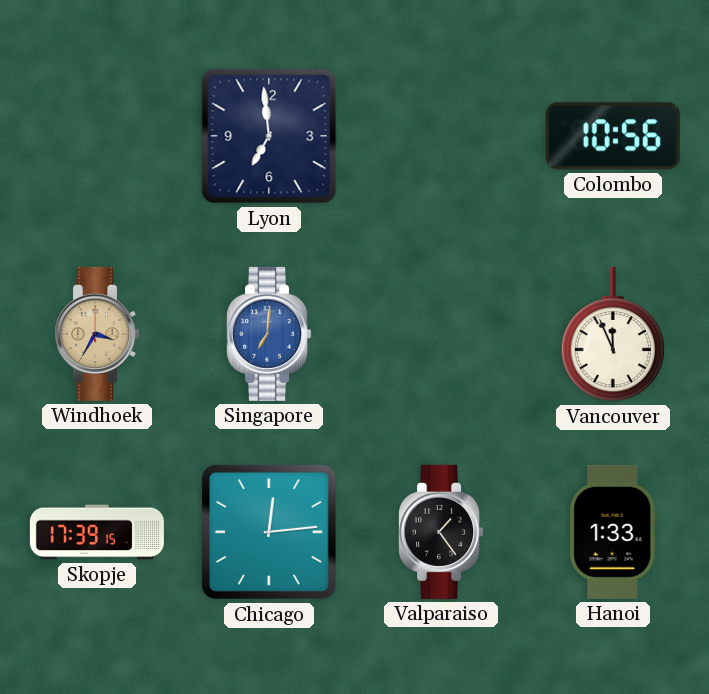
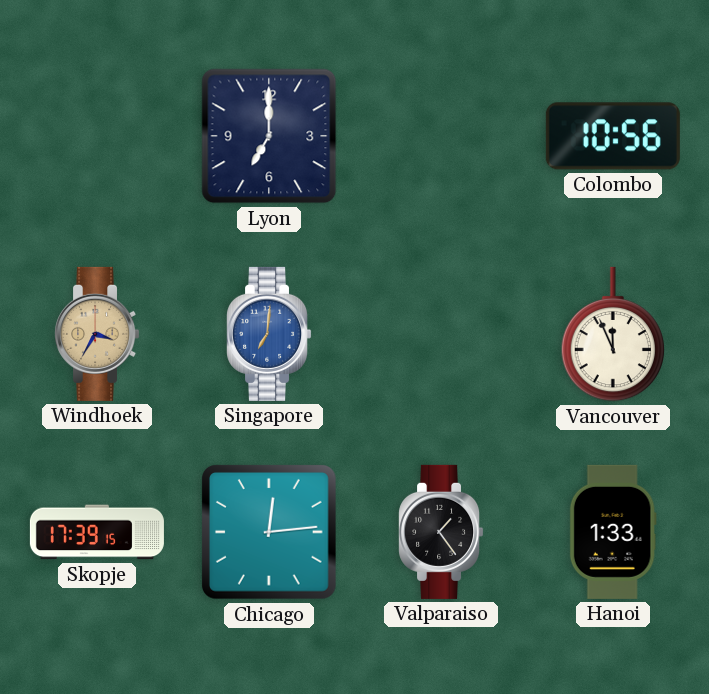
Lyon: 6:59 -> 7:00 (269, 136)
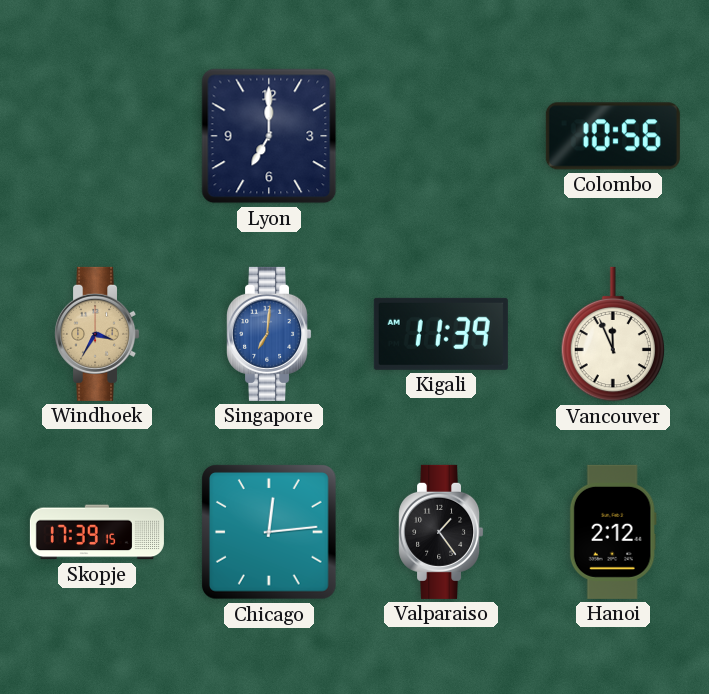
Kigali: none -> 11:39 (441, 334)
Hanoi: 1:33 -> 2:12 (613, 532)
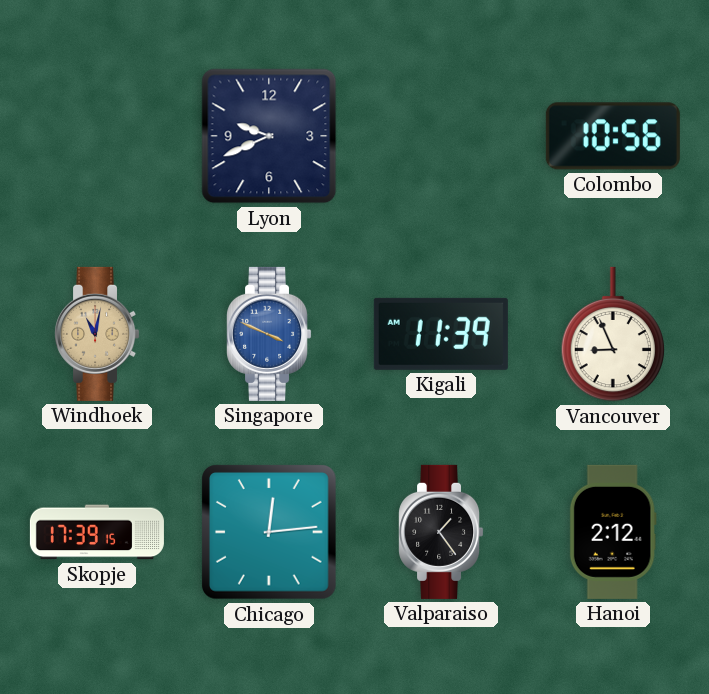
Lyon: 7:00 -> 9:41 (269, 136)
Windhoek: 3:35 -> 11:02 (97, 334)
Singapore: 7:01 -> 3:49 (269, 334)
Vancouver: 11:56 -> 8:56 (612, 334)
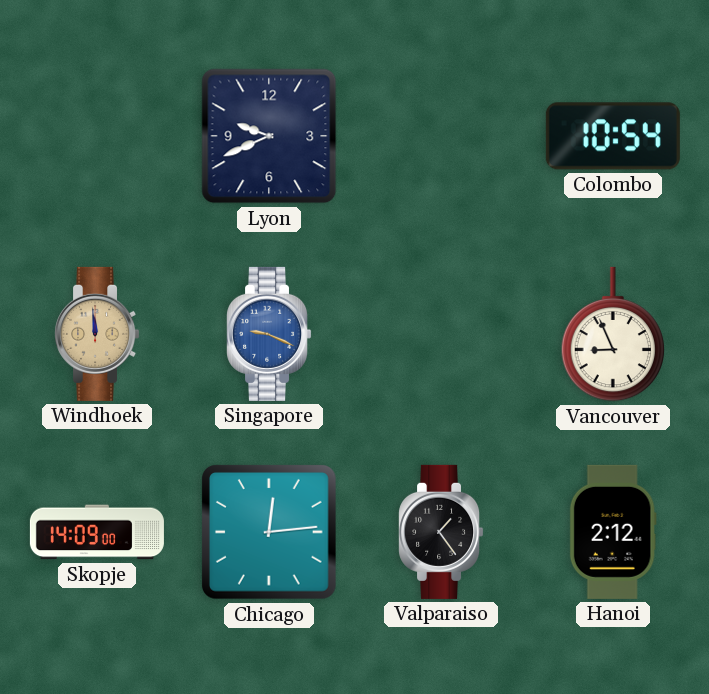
Colombo: 10:56 -> 10:54 (613, 136)
Windhoek: 11:02 -> 11:59 (97, 334)
Singapore: 3:49 -> 9:19 (269, 334)
Kigali: 11:39 -> none (441, 334)
Skopje: 17:39 -> 14:09 (97, 532)
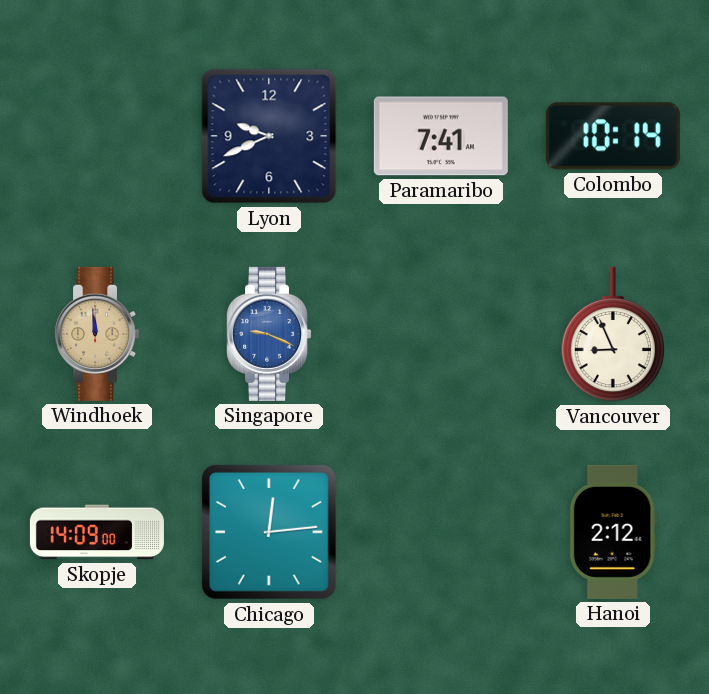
Paramaribo: none -> 7:41 (441, 136)
Colombo: 10:54 -> 10:14 (613, 136)
Valparaiso: 1:24 -> none (441, 532)
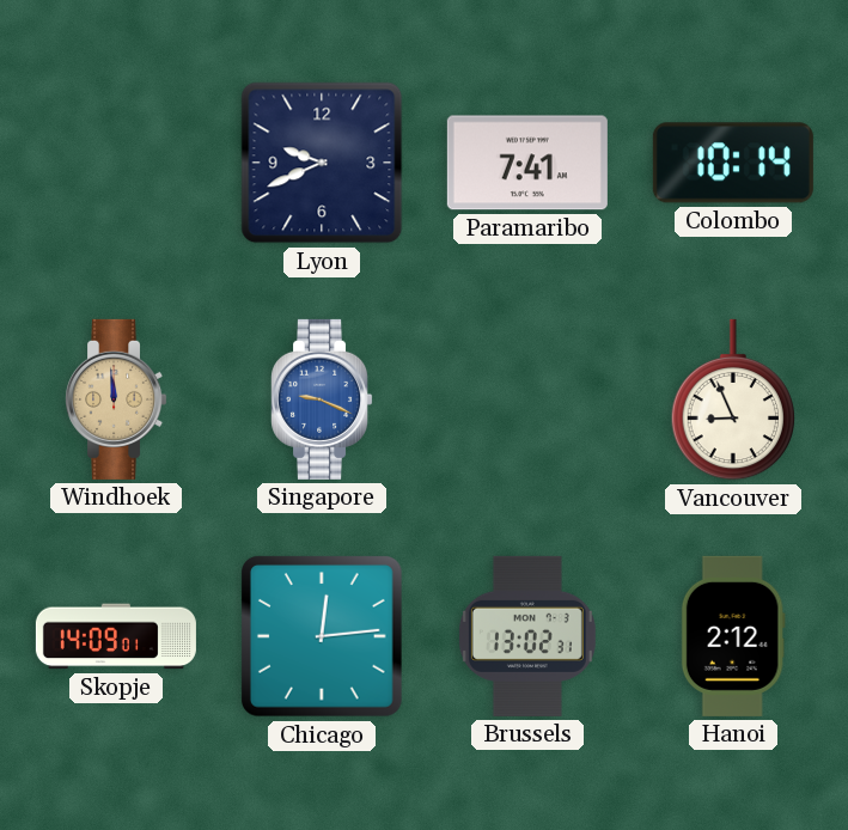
Skopje: 14:09:00 -> 14:09:01 (116, 636)
Brussels: none -> 13:02 (527, 636)
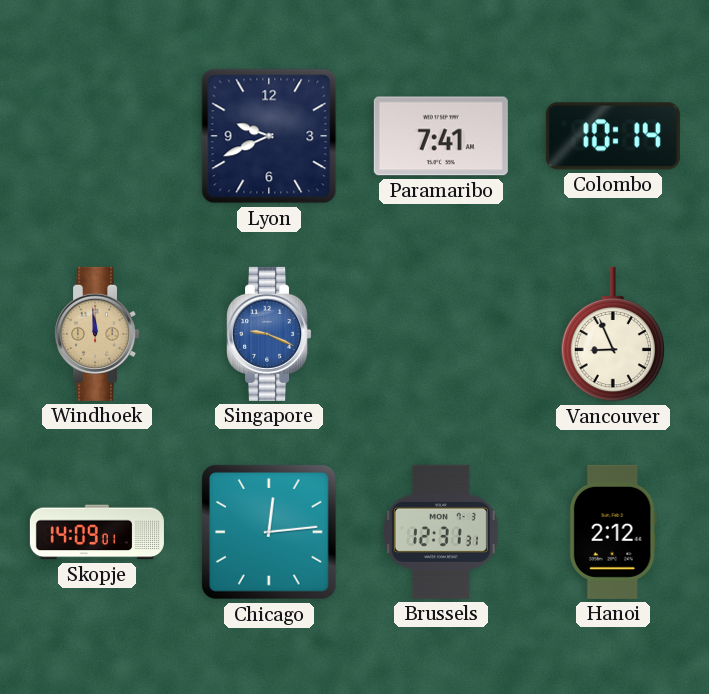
Brussels: 13:02 -> 12:31 (441, 532)
